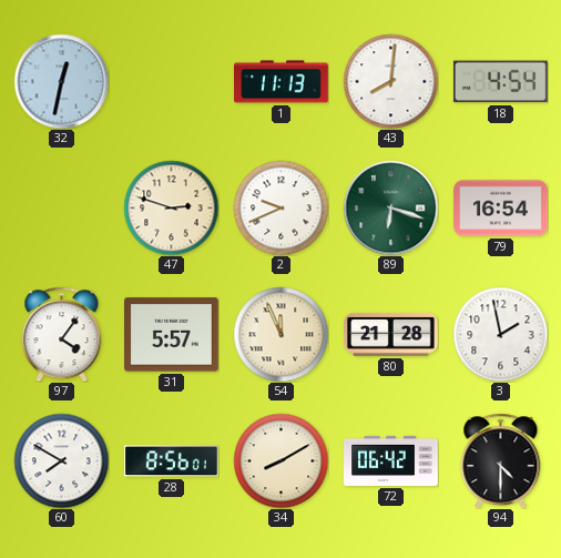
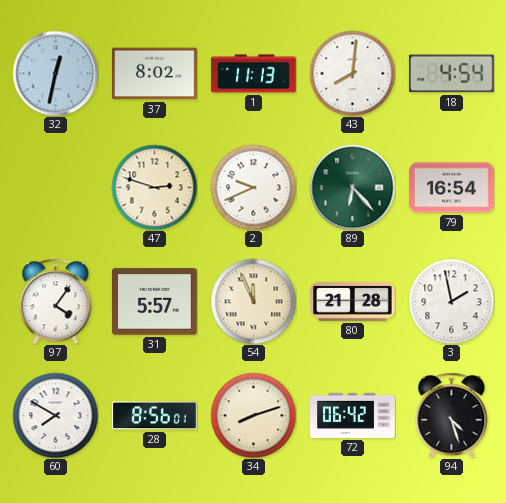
37: none -> 8:02 (155, 74)
89: 6:18 -> 6:23 (352, 187)
34: 8:10 -> 8:12 (253, 415)
94: 4:30 -> 4:27 (452, 415)
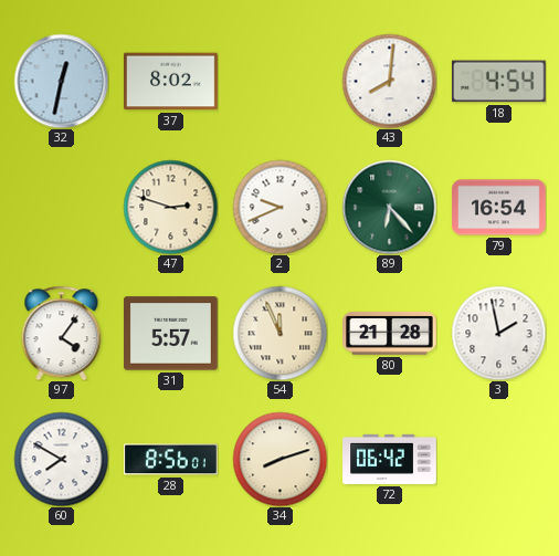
1: 11:13 -> none (254, 74)
94: 4:27 -> none (452, 415)
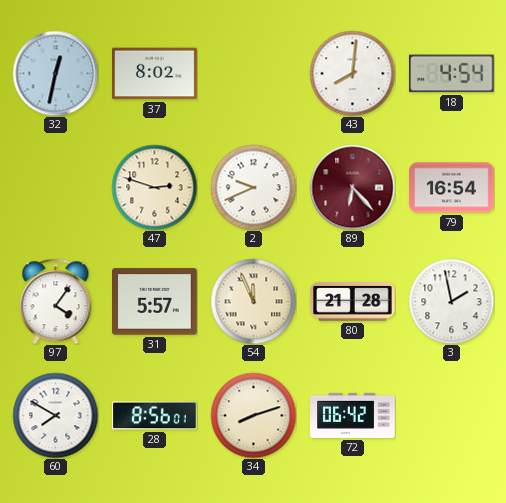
89 dial: green -> burgundy (352, 187)
